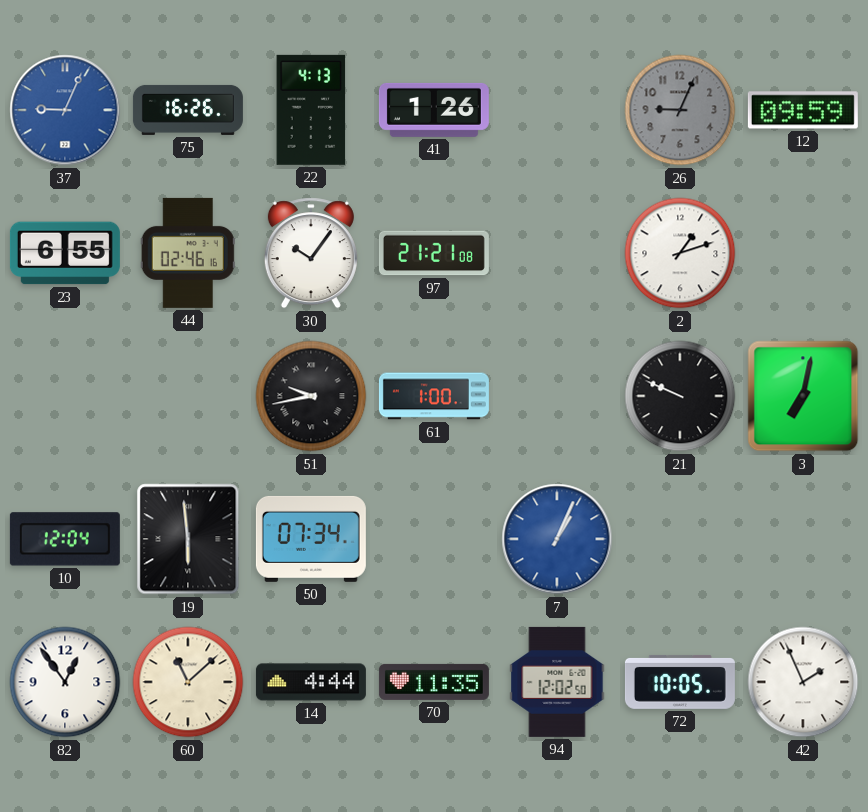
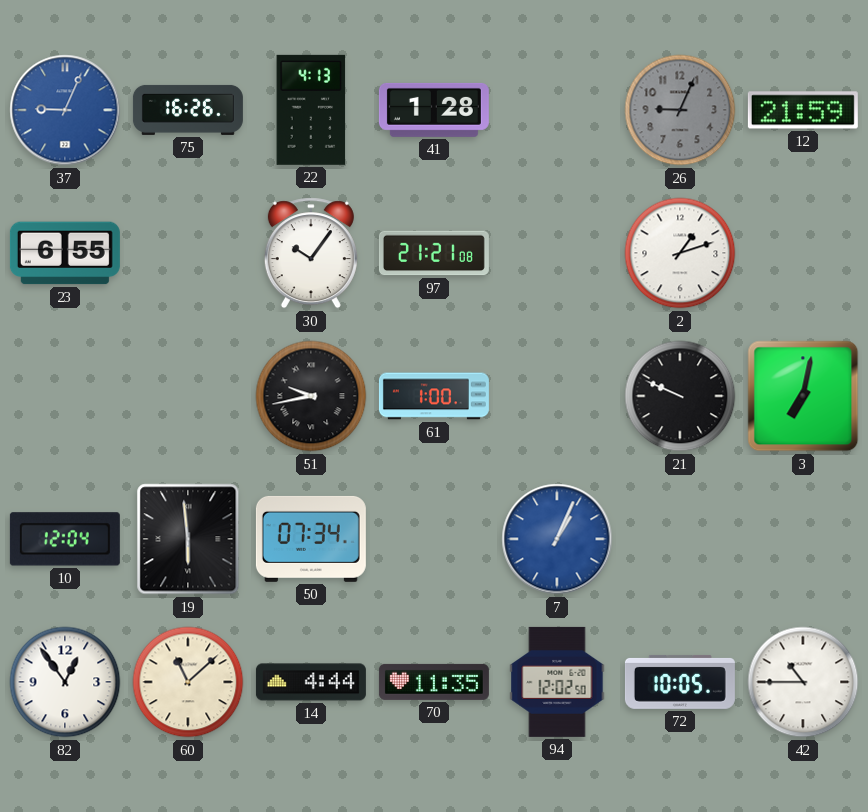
41: 1:26 -> 1:28 (434, 110)
12: 09:59 -> 21:59 (803, 110)
44: 02:46 -> none (188, 253)
42: 1:56 -> 10:45 (803, 682)
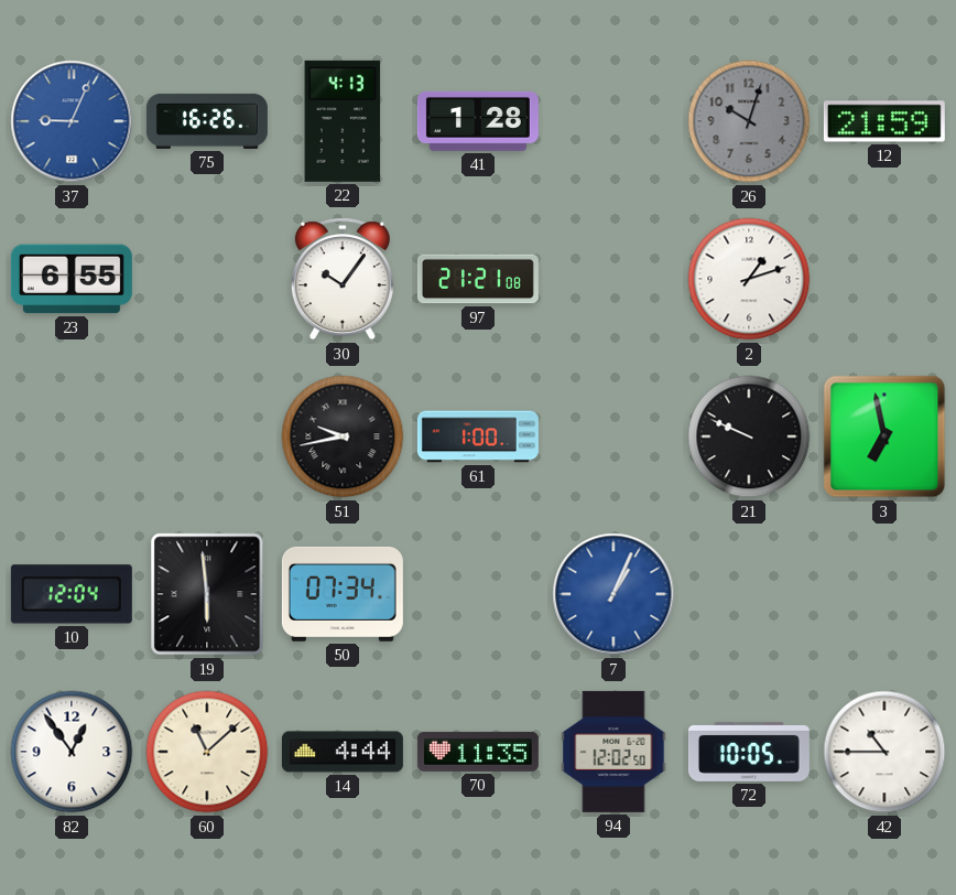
26: 9:04 -> 10:03 (749, 121)
3: 7:02 -> 6:58 (884, 436)
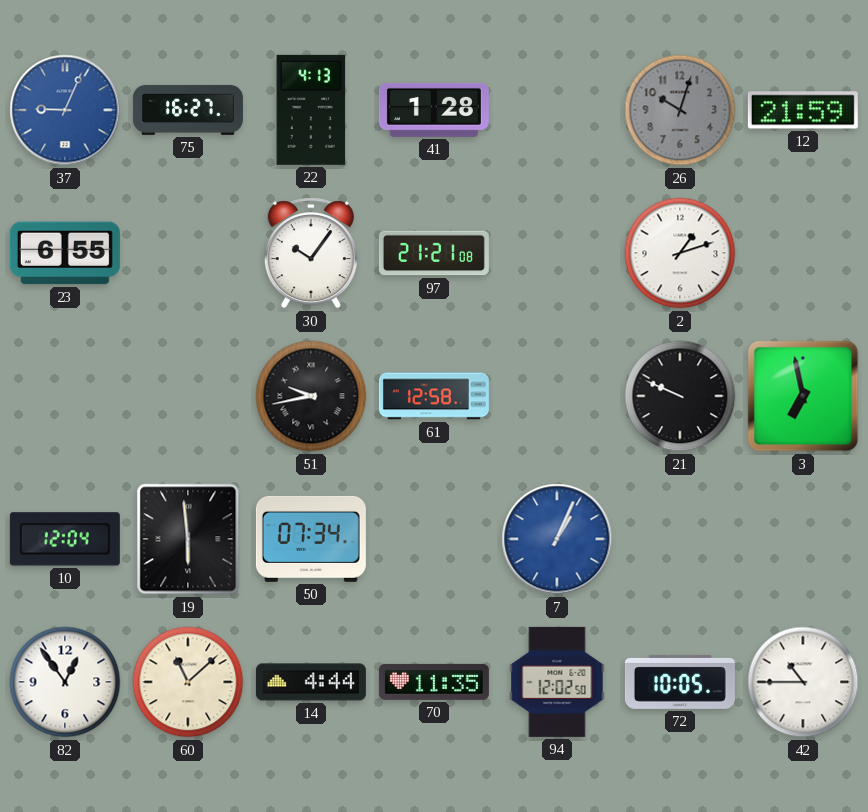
75: 16:26 -> 16:27 (188, 110)
61: 1:00 -> 12:58 (434, 396)
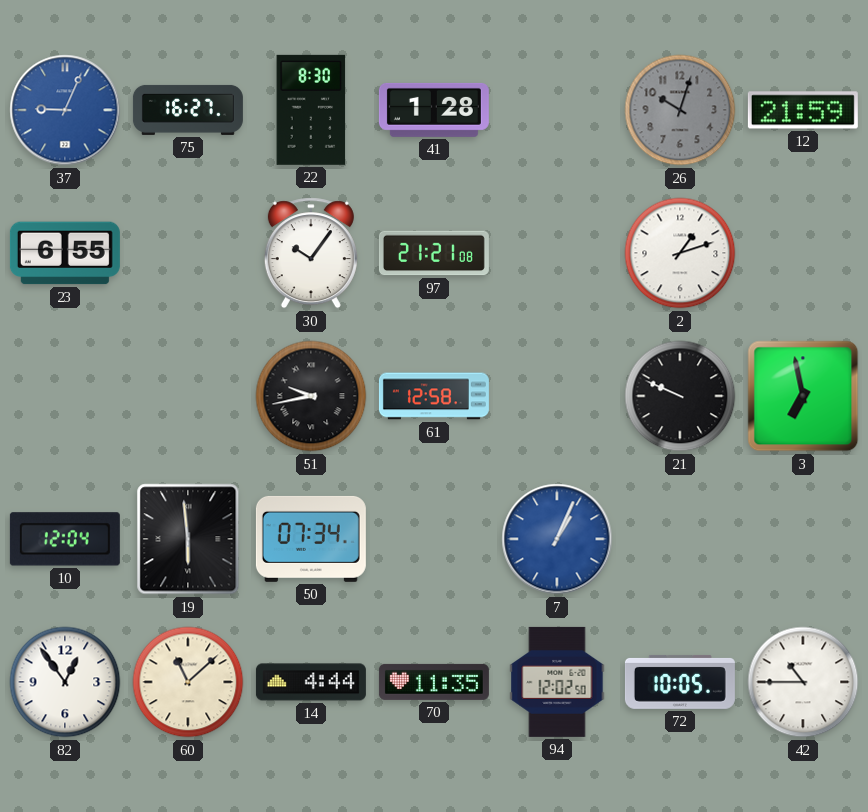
22: 4:13 -> 8:30 (311, 110)
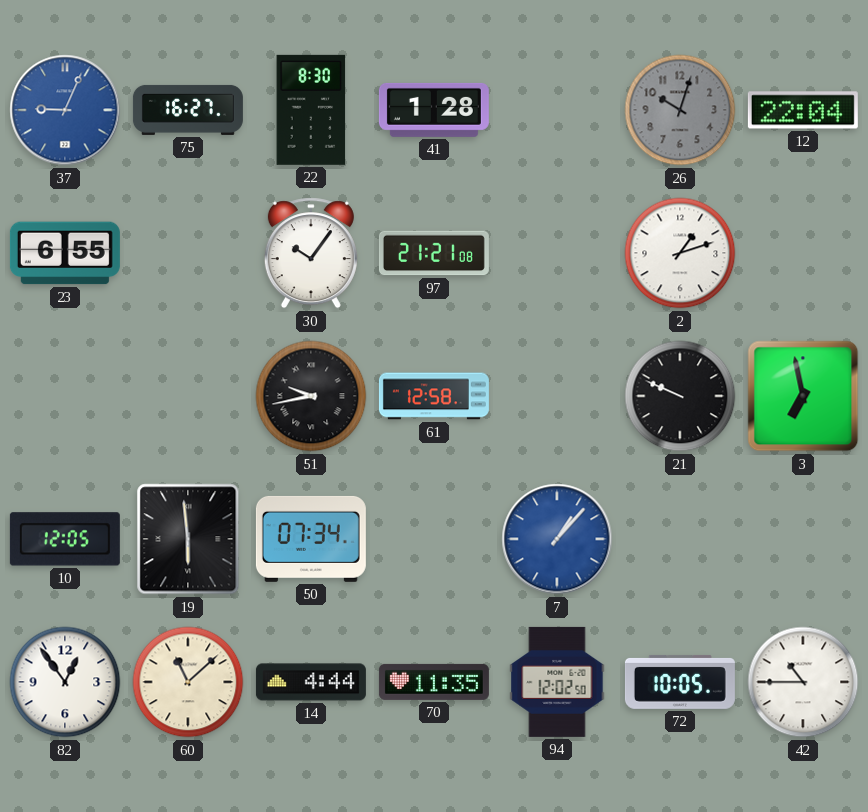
12: 21:59 -> 22:04 (803, 110)
10: 12:04 -> 12:05 (65, 539)
7: 1:04 -> 1:07 (557, 539)
